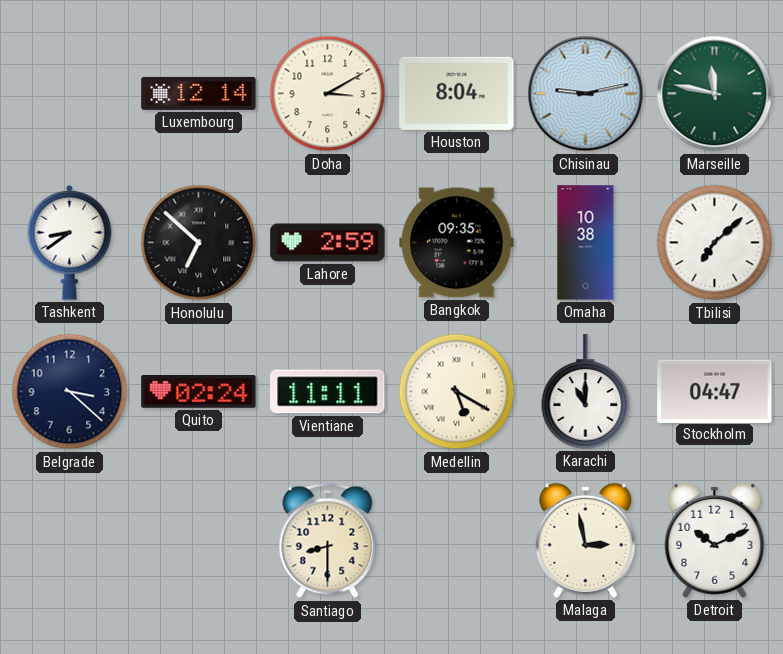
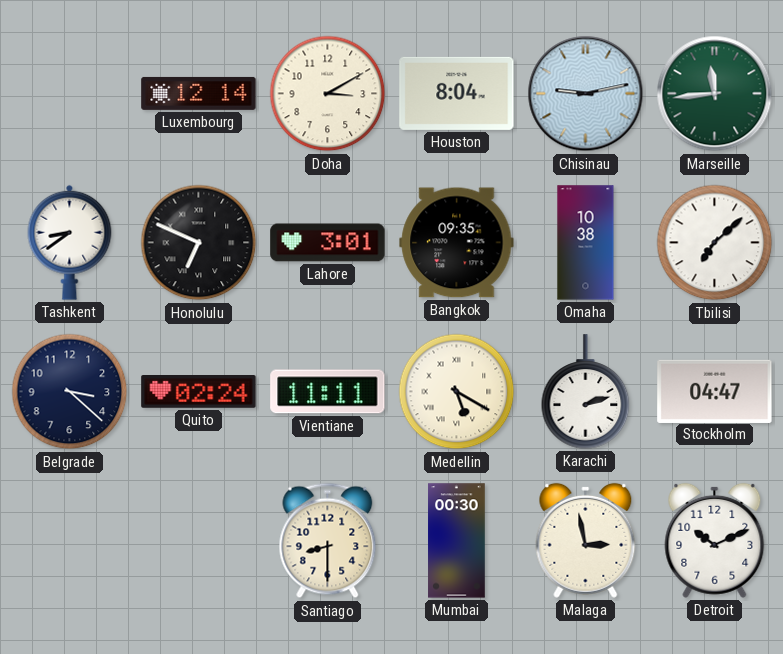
Marseille: 11:47 -> 11:44 (715, 94)
Honolulu: 6:52 -> 6:49 (199, 243)
Lahore: 2:59 -> 3:01 (328, 243)
Karachi: 11:00 -> 2:12 (586, 392)
Mumbai: none -> 00:30 (457, 541)
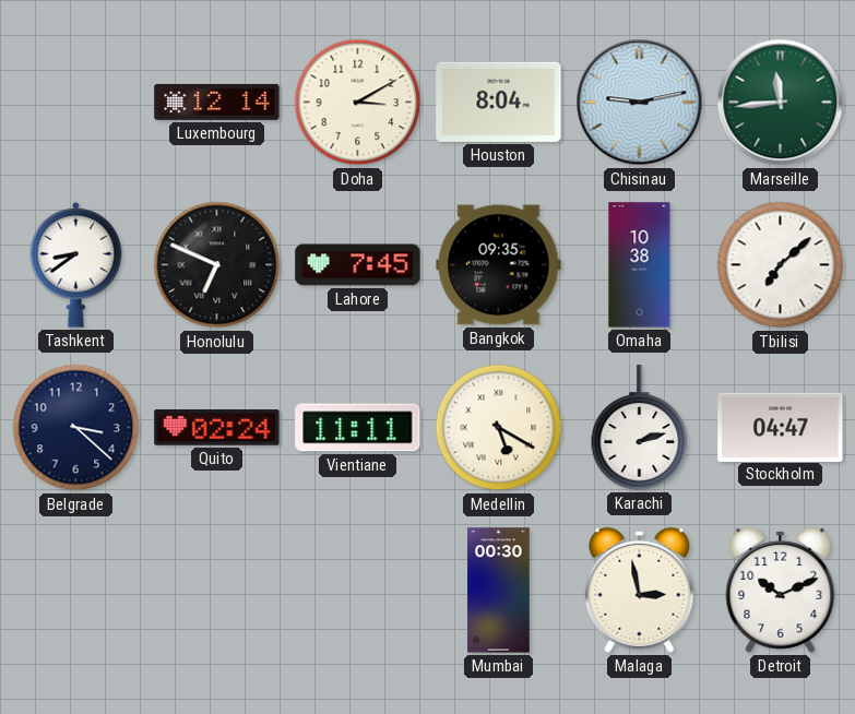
Lahore: 3:01 -> 7:45 (358, 265)
Santiago: 8:30 -> none (328, 541)
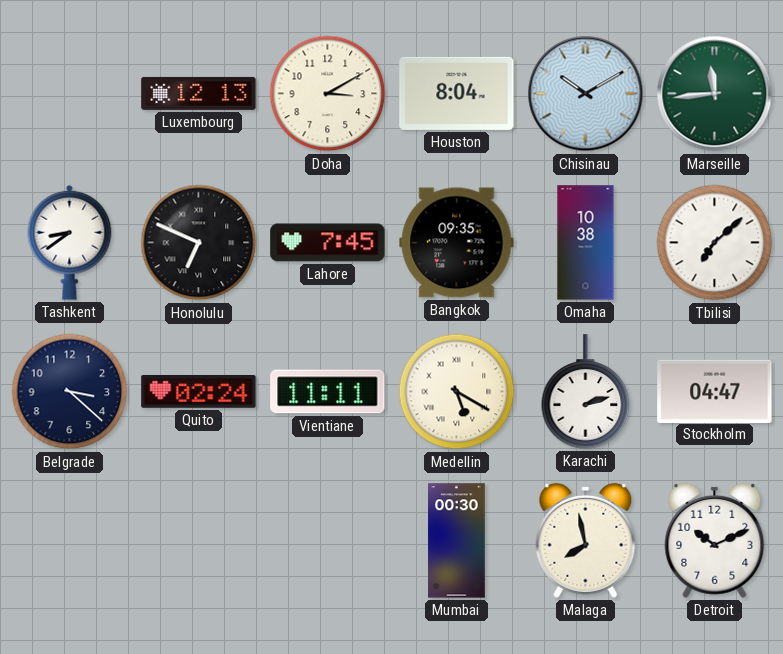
Luxembourg: 12:14 -> 12:13 (199, 93)
Chisinau: 9:13 -> 10:10 (586, 94)
Malaga: 2:58 -> 7:58 (586, 540)
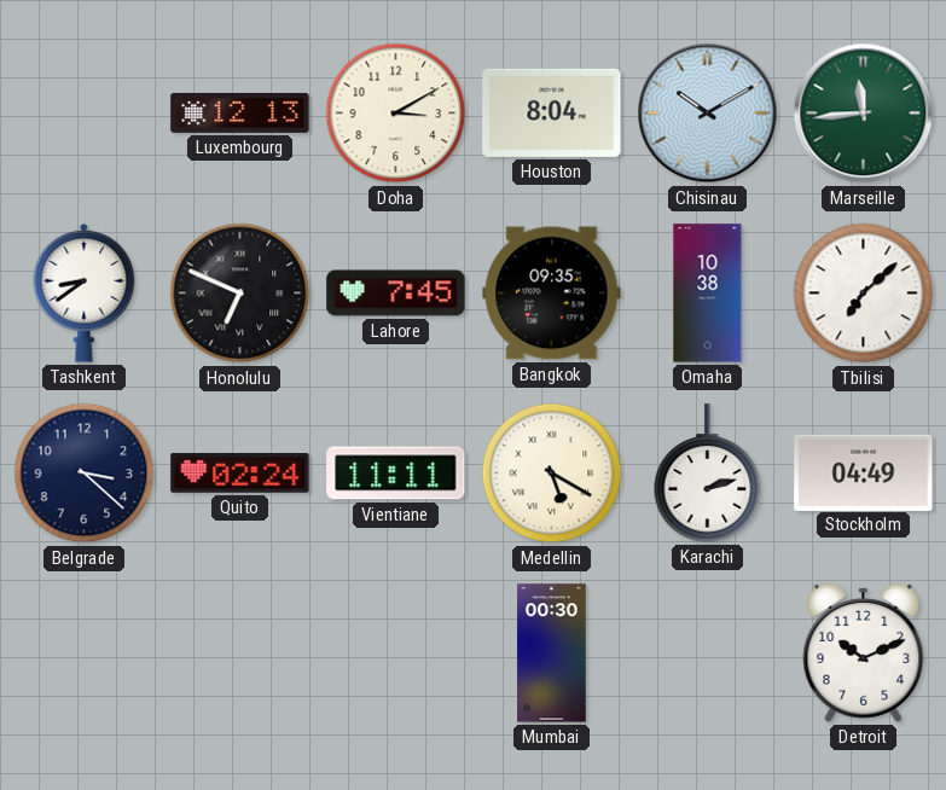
Stockholm: 04:47 -> 04:49 (864, 472)
Malaga: 7:58 -> none (586, 540)
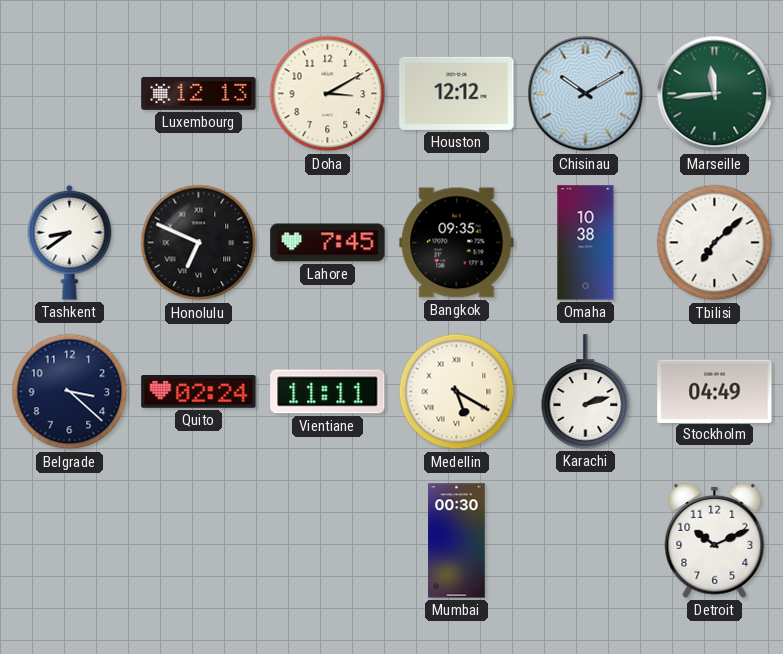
Houston: 8:04 -> 12:12 (457, 93)
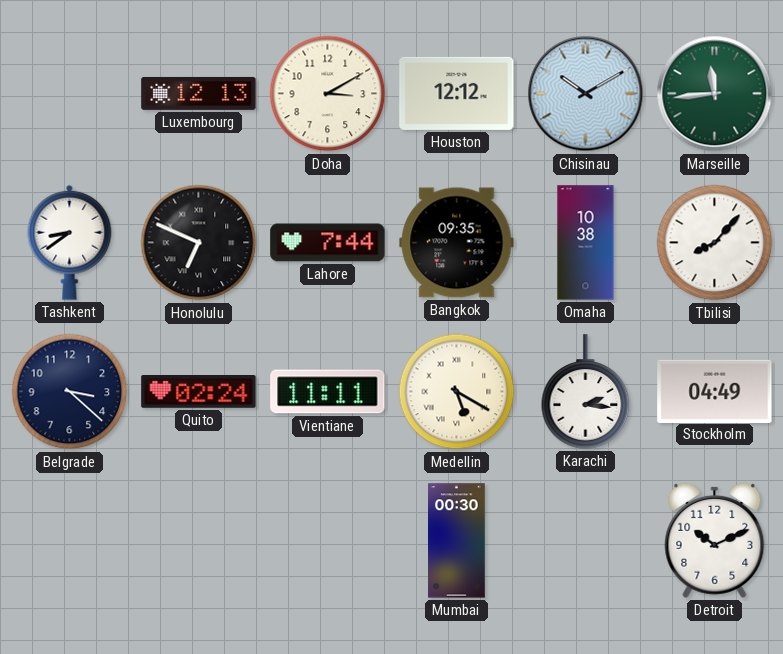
Lahore: 7:45 -> 7:44 (328, 243)
Tbilisi: 7:08 -> 8:07 (715, 243)
Karachi: 2:12 -> 2:16 (586, 392)
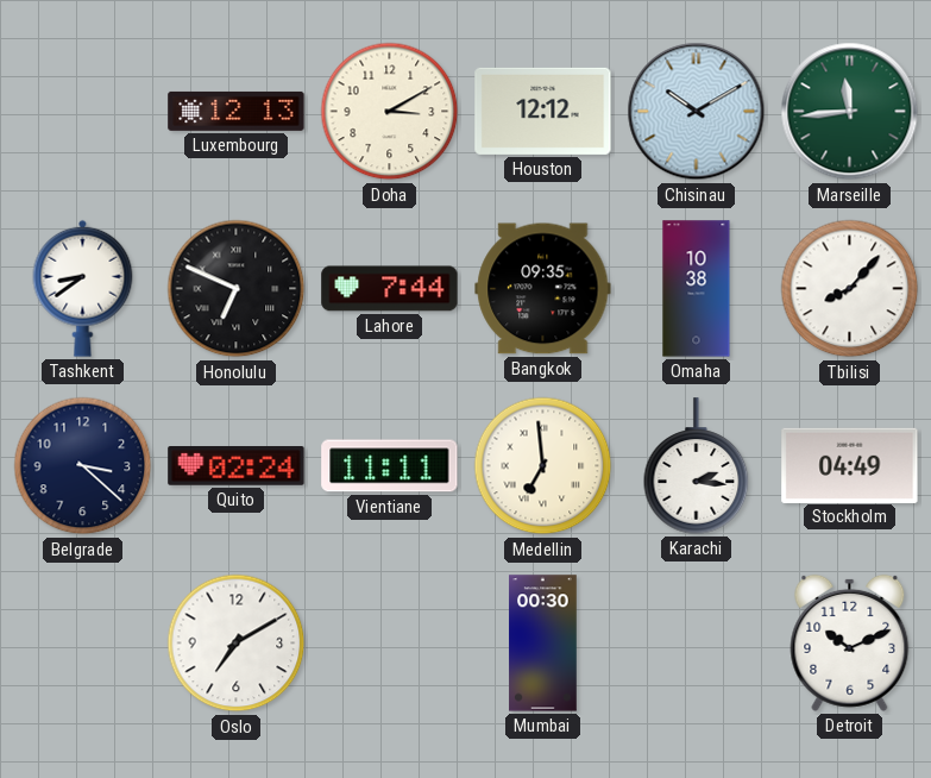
Medellin: 5:20 -> 6:59 (543, 466)
Oslo: none -> 7:10 (237, 644)
